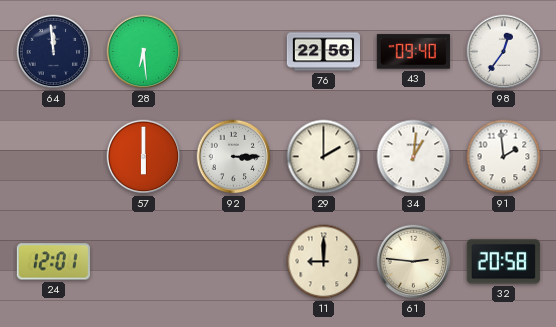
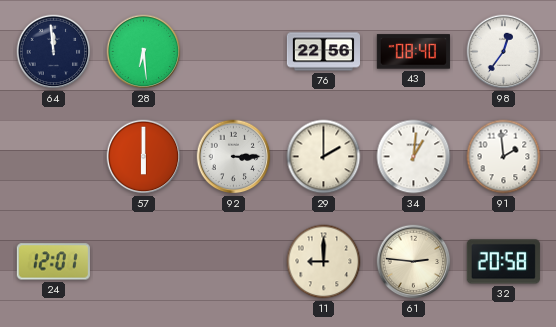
43: 09:40 -> 08:40 (413, 52)
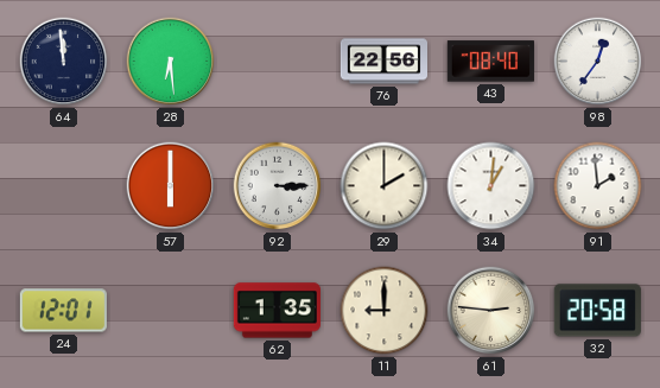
62: none -> 1:35 (277, 311)
